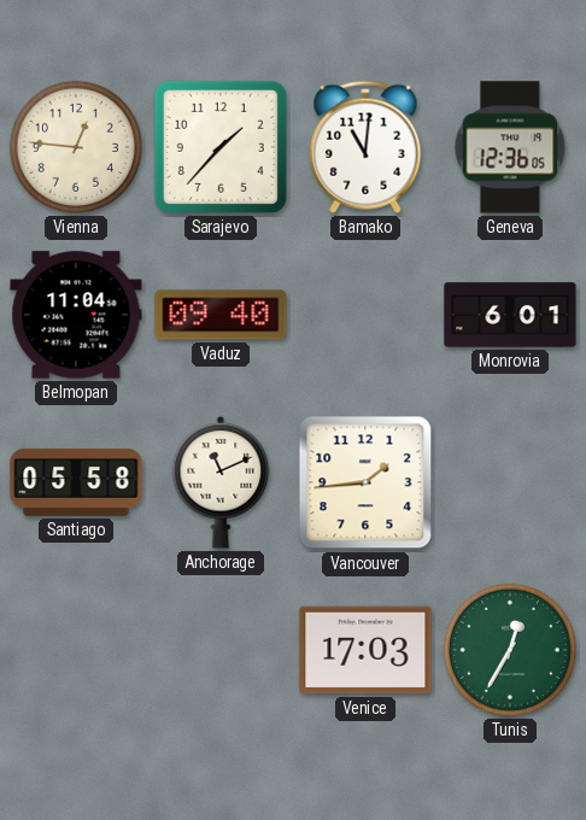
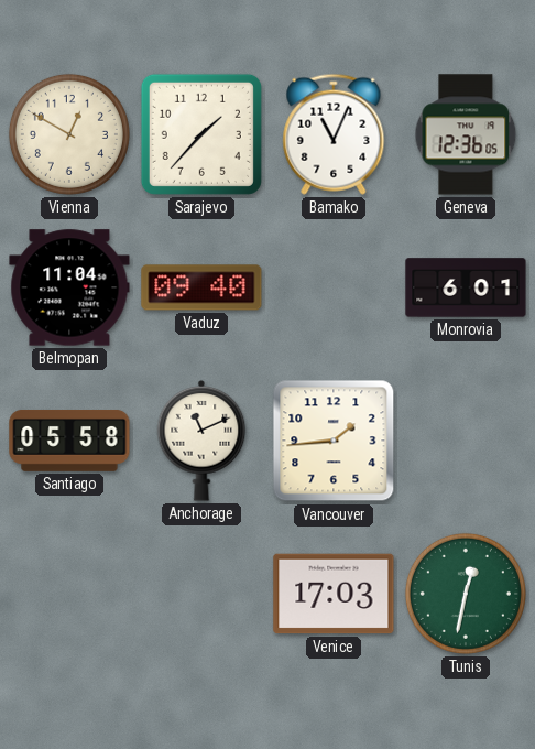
Vienna: 12:46 -> 12:50 (69, 134)
Bamako: 11:01 -> 11:04 (334, 134)
Tunis: 12:35 -> 12:32 (466, 594)
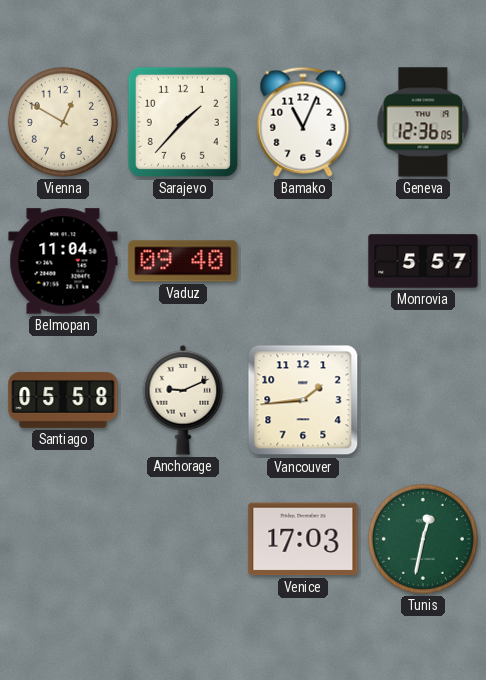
Monrovia: 6:01 -> 5:57 (423, 261)
Anchorage: 11:11 -> 9:11 (183, 401)
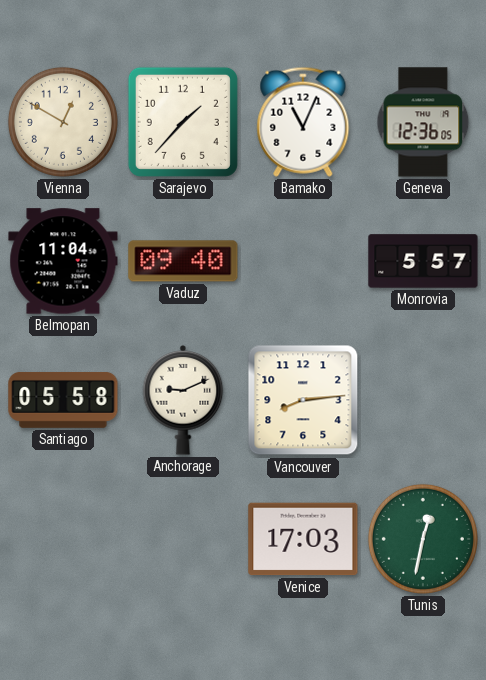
Vancouver: 1:44 -> 8:14 (303, 400)
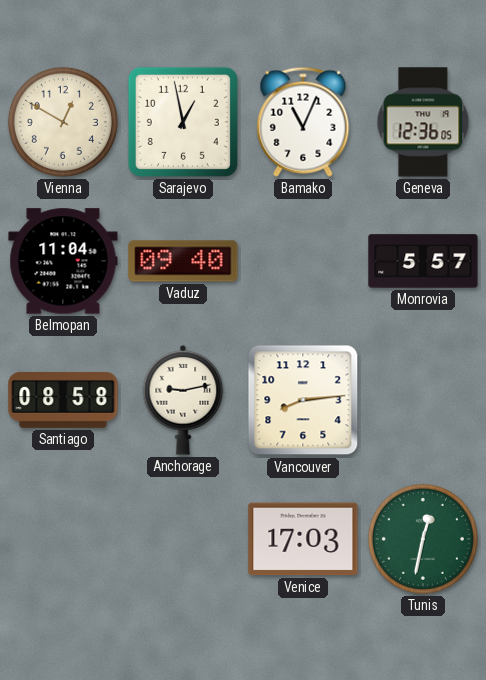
Sarajevo: 1:37 -> 12:58 (183, 122)
Santiago: 05:58 -> 08:58 (63, 400)
Anchorage: 9:11 -> 9:13 (183, 401)
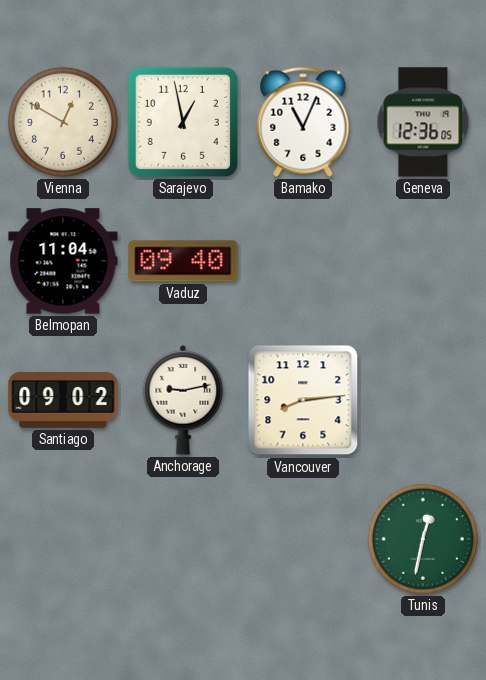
Monrovia: 5:57 -> none (423, 261)
Santiago: 08:58 -> 09:02 (63, 400)
Venice: 17:03 -> none (303, 539)
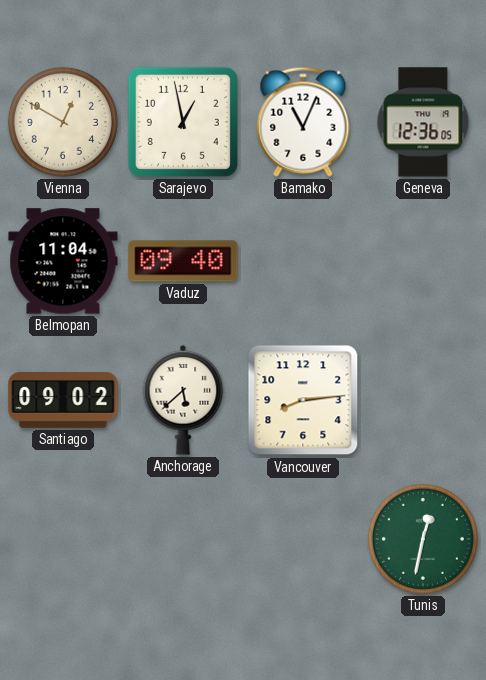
Anchorage: 9:13 -> 5:38 (183, 401)
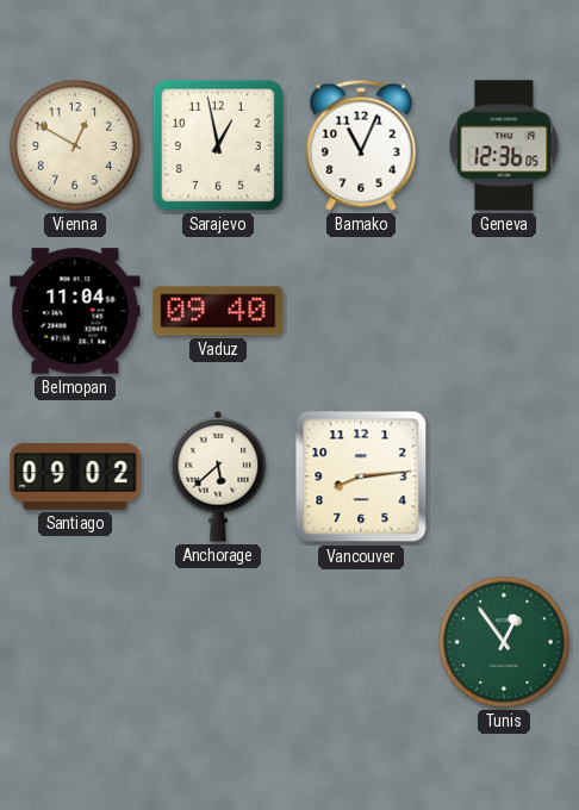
Tunis: 12:32 -> 12:54 (504, 642)
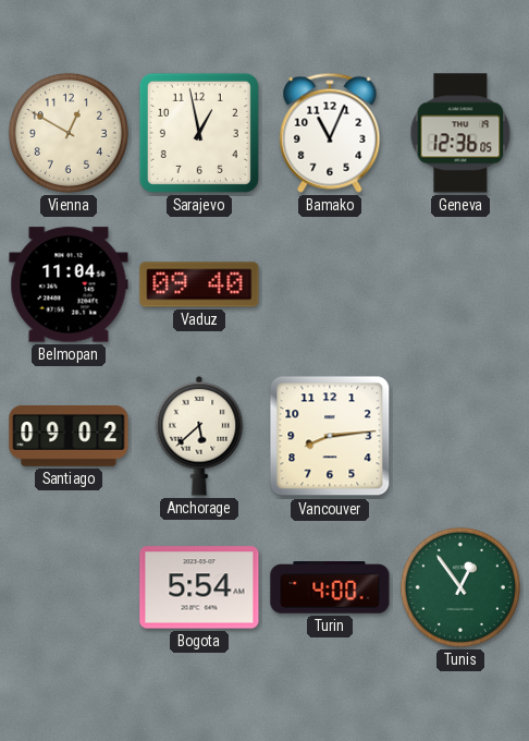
Bogota: none -> 5:54 (199, 587)
Turin: none -> 4:00 (330, 587)
